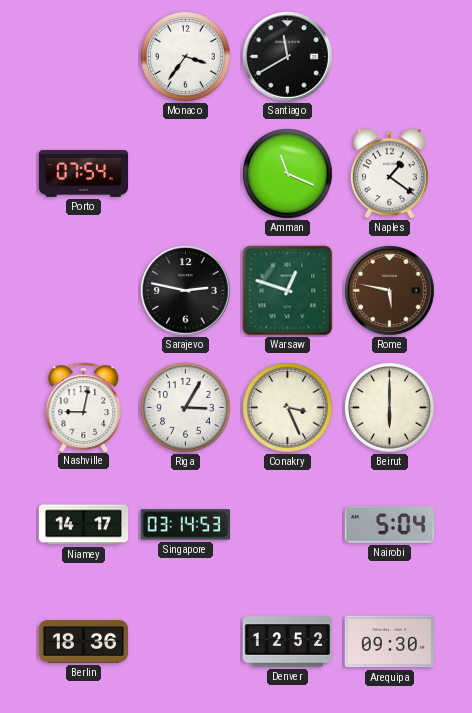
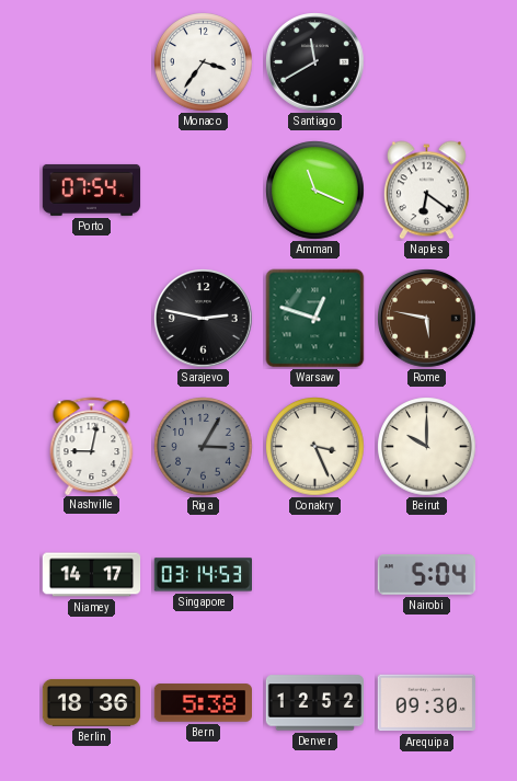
Naples: 1:21 -> 6:21 (426, 191)
Riga dial: white -> grey (204, 447)
Beirut: 6:00 -> 10:00 (427, 447)
Bern: none -> 5:38 (203, 703)
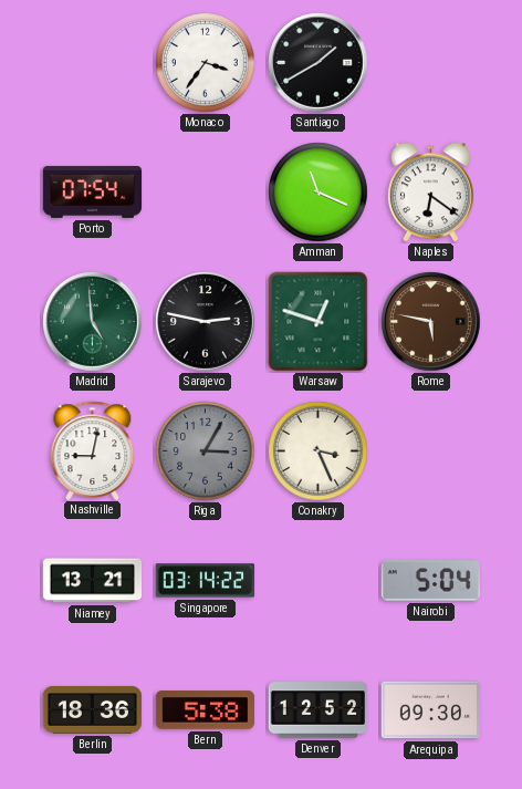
Santiago: 11:40 -> 1:40 (319, 63)
Madrid: none -> 4:59 (93, 322)
Beirut: 10:00 -> none (427, 447)
Niamey: 14:17 -> 13:21 (93, 581)
Singapore: 03:14:53 -> 03:14:22 (205, 581)
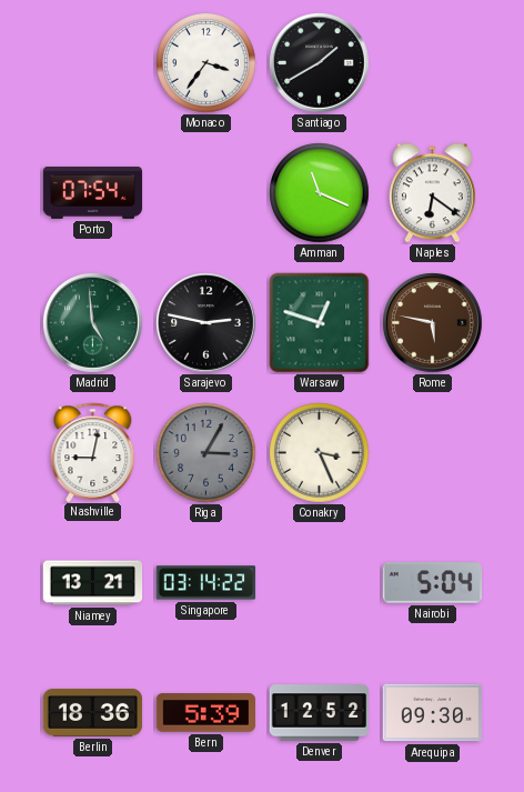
Bern: 5:38 -> 5:39 (205, 713)
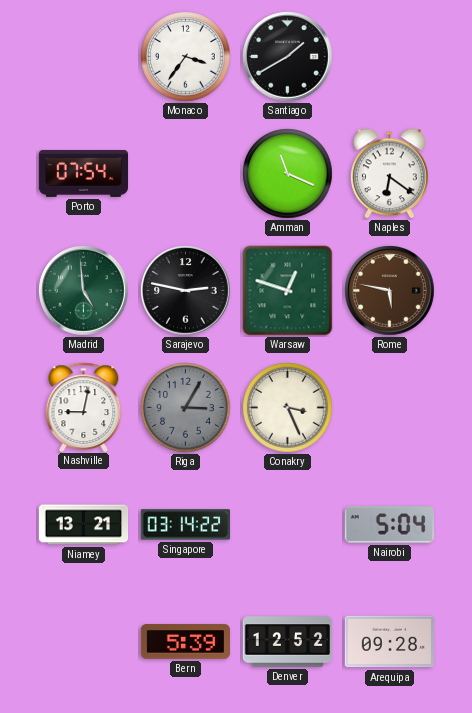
Berlin: 18:36 -> none (93, 712)
Arequipa: 09:30 -> 09:28 (389, 642)
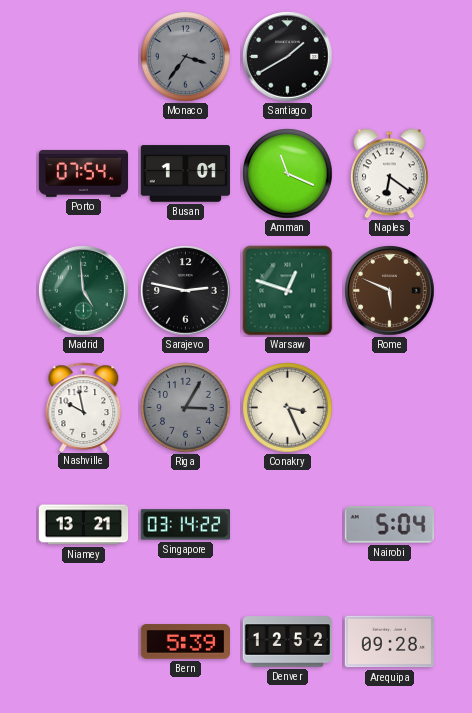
Monaco dial: white -> grey (186, 57)
Busan: none -> 1:01 (185, 174)
Rome: 5:47 -> 5:49 (390, 291)
Nashville: 9:02 -> 9:58 (84, 407)
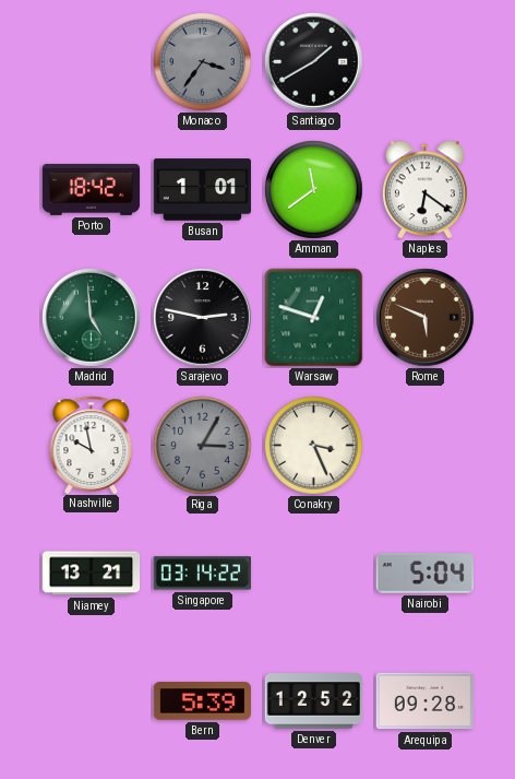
Porto: 07:54 -> 18:42 (92, 189)
Amman: 11:19 -> 11:39 (314, 190)
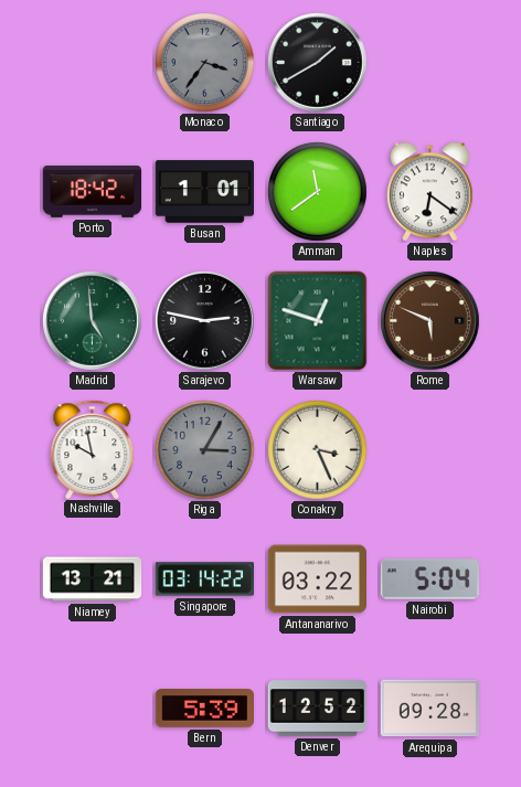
Antananarivo: none -> 03:22 (317, 579)
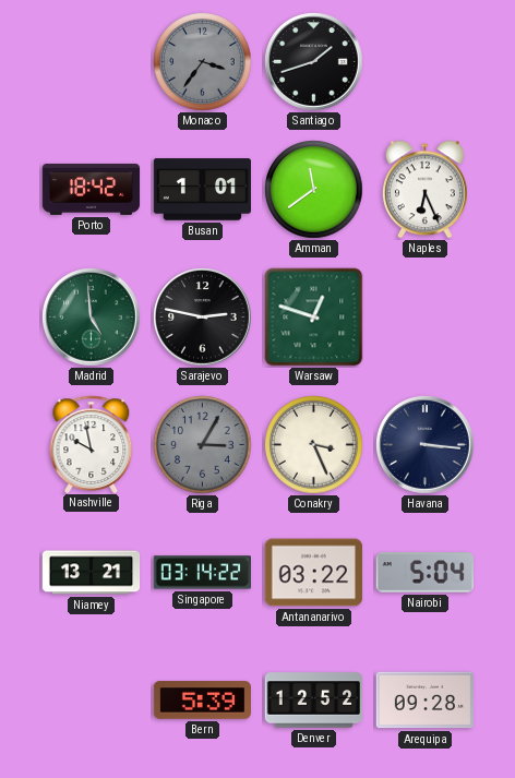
Santiago: 1:40 -> 1:42 (314, 62)
Naples: 6:21 -> 6:26 (424, 190)
Rome: 5:49 -> none (430, 321)
Havana: none -> 3:16 (426, 445)
